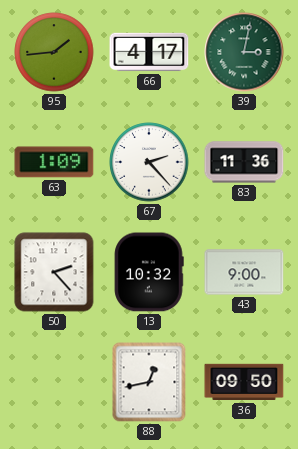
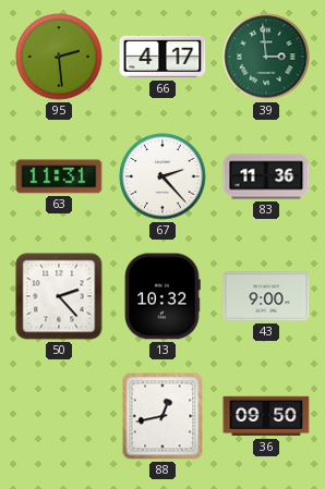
95: 1:44 -> 2:29 (59, 57)
39: 3:02 -> 2:59 (266, 57)
63: 1:09 -> 11:31 (59, 176)
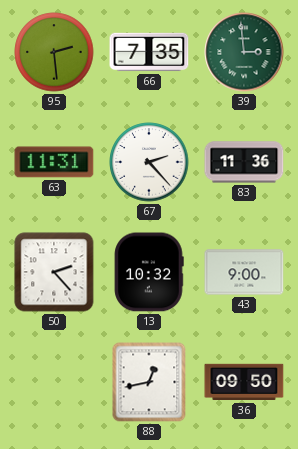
66: 4:17 -> 7:35 (149, 52)
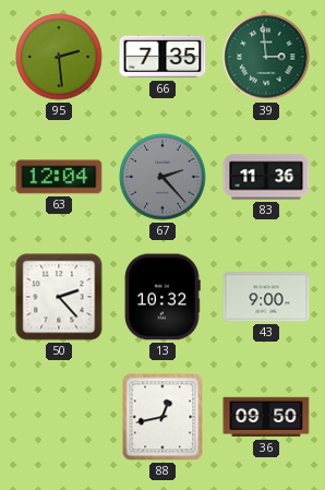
63: 11:31 -> 12:04 (59, 177)
67 dial: white -> grey (162, 177)
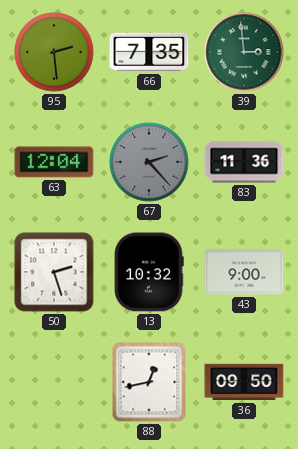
50: 2:23 -> 2:27 (54, 272)
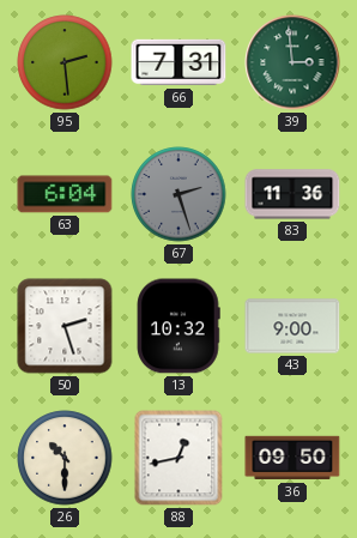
66: 7:35 -> 7:31 (179, 62)
63: 12:04 -> 6:04 (65, 194)
67: 2:23 -> 2:27 (179, 194)
26: none -> 10:30 (65, 458)
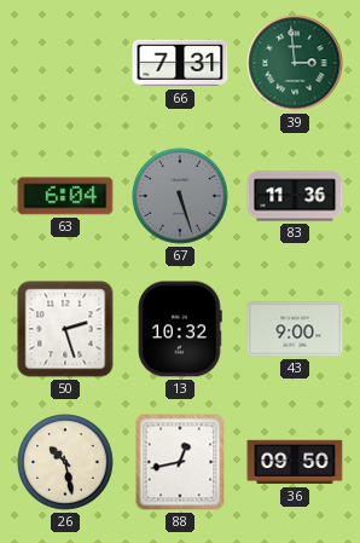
95: 2:29 -> none (65, 62)
67: 2:27 -> 5:27 (180, 196)
26: 10:30 -> 10:28 (65, 462)
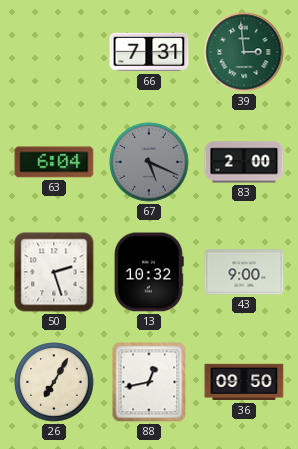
67: 5:27 -> 5:19 (149, 162)
83: 11:36 -> 2:00 (244, 162)
26: 10:28 -> 7:05 (54, 382)
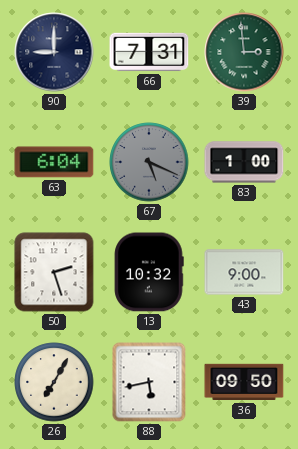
90: none -> 9:00 (54, 52)
83: 2:00 -> 1:00 (244, 162)
88: 12:43 -> 5:43 (149, 382)
